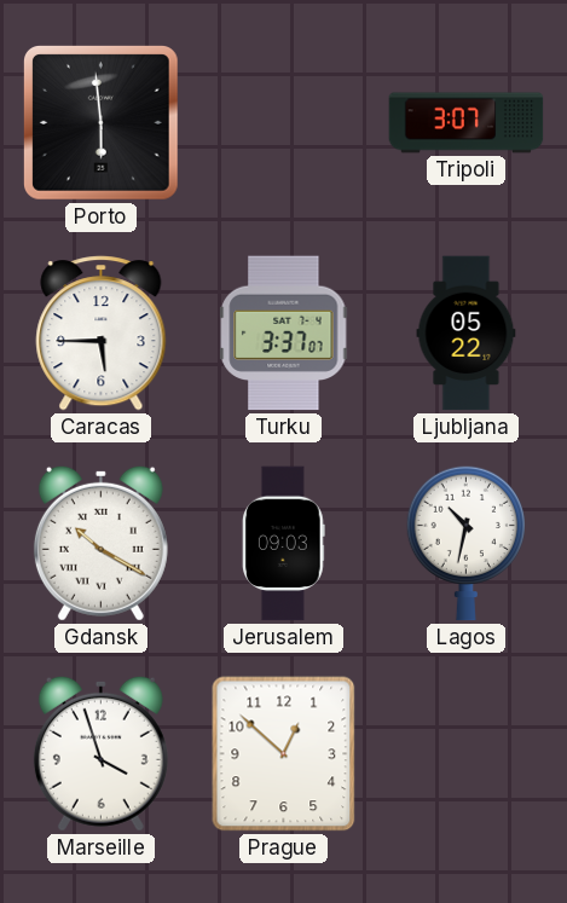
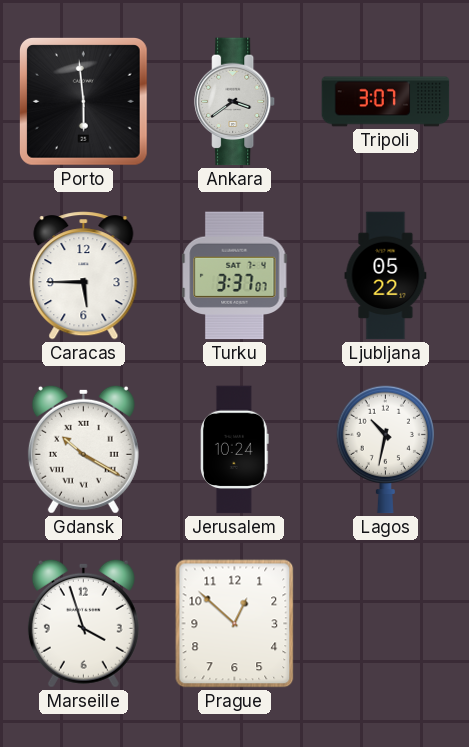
Ankara: none -> 3:39 (236, 102)
Jerusalem: 09:03 -> 10:24 (235, 450)
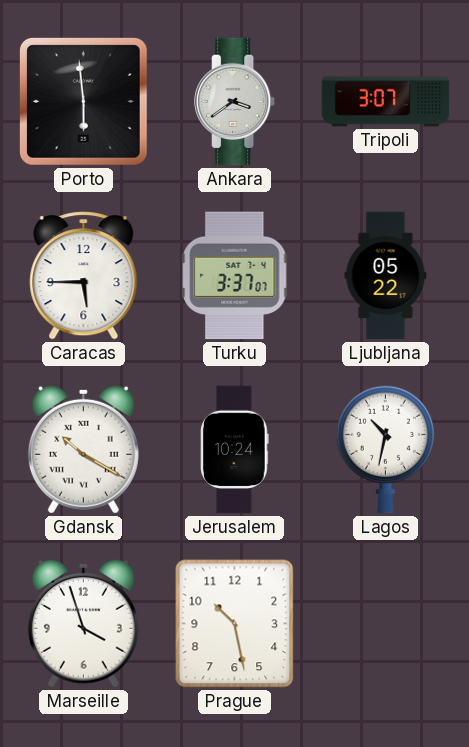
Prague: 12:52 -> 10:28 (235, 624)
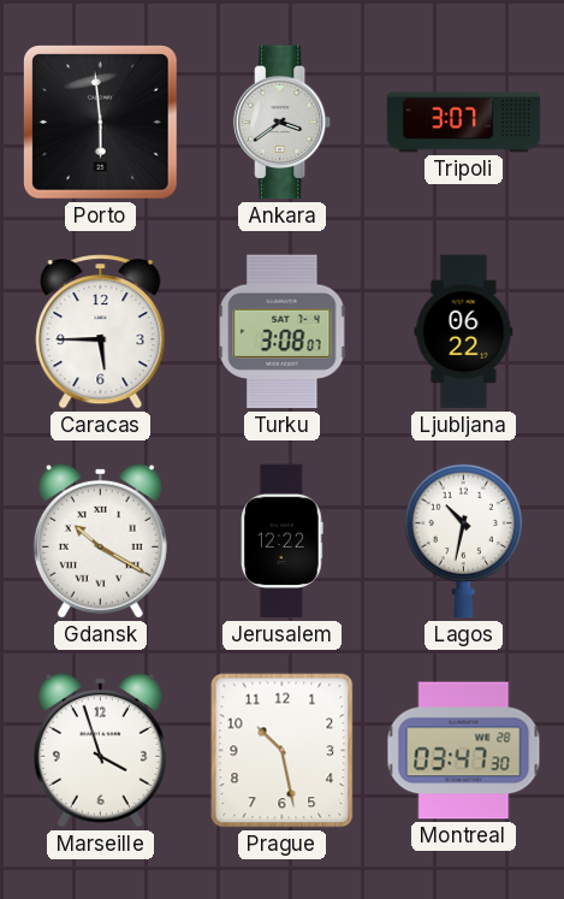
Turku: 3:37 -> 3:08 (283, 332)
Ljubljana: 05:22 -> 06:22 (464, 332)
Jerusalem: 10:24 -> 12:22 (283, 542)
Montreal: none -> 03:47 (464, 751)
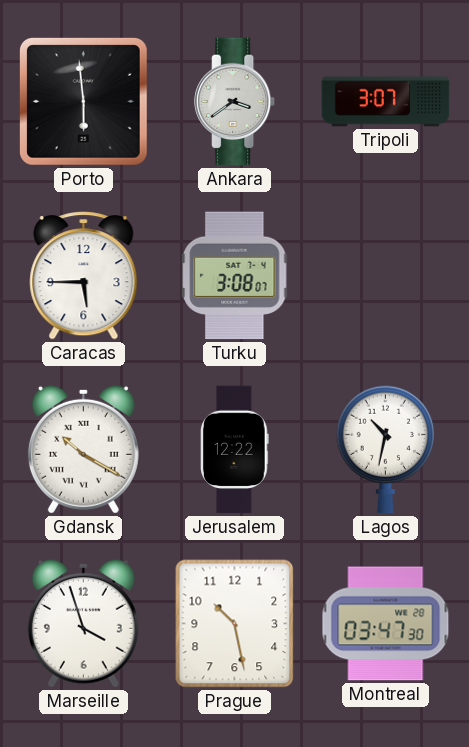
Ljubljana: 06:22 -> none (464, 332)
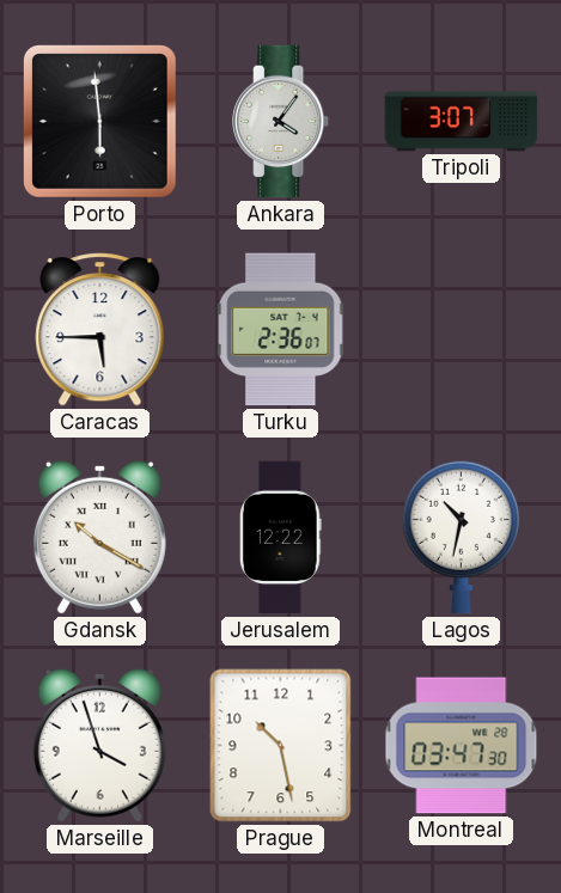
Ankara: 3:39 -> 4:06 (282, 122)
Turku: 3:08 -> 2:36 (281, 330)
